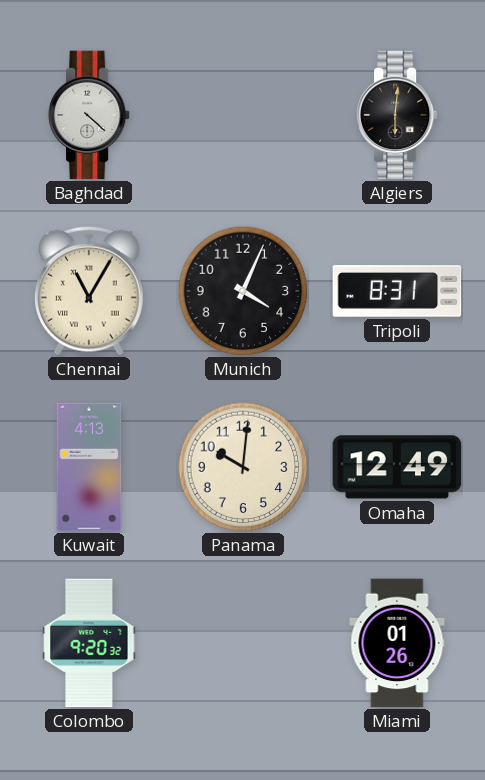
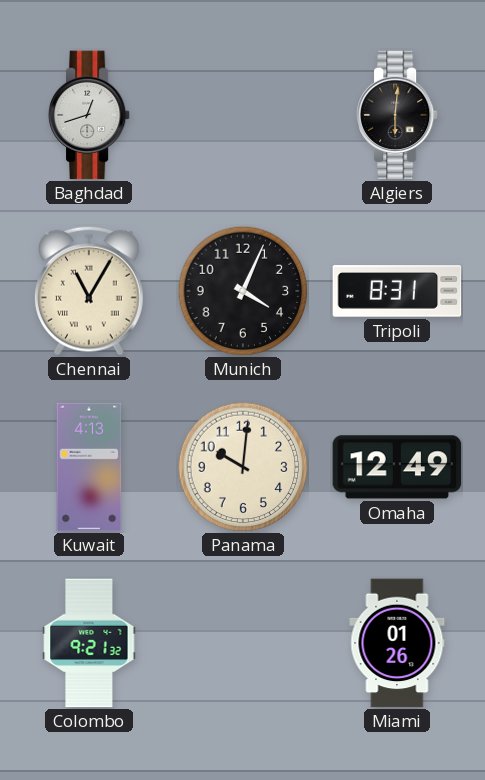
Baghdad: 4:22 -> 12:42 (89, 115)
Colombo: 9:20 -> 9:21 (89, 643)
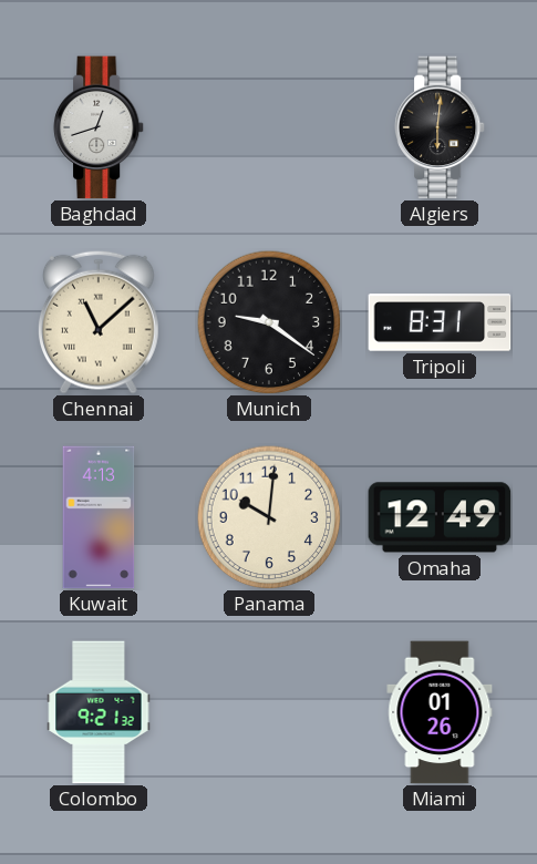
Chennai: 11:05 -> 11:08 (99, 322)
Munich: 4:04 -> 9:21 (269, 322)
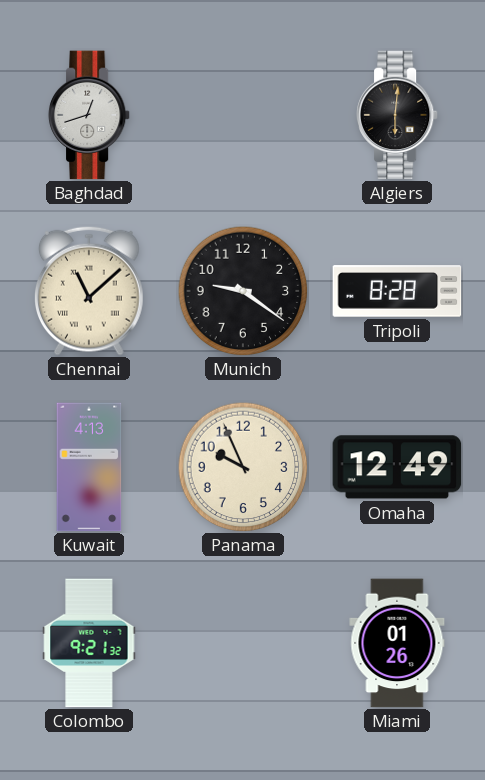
Tripoli: 8:31 -> 8:28 (397, 291)
Panama: 10:01 -> 9:56 (243, 467)
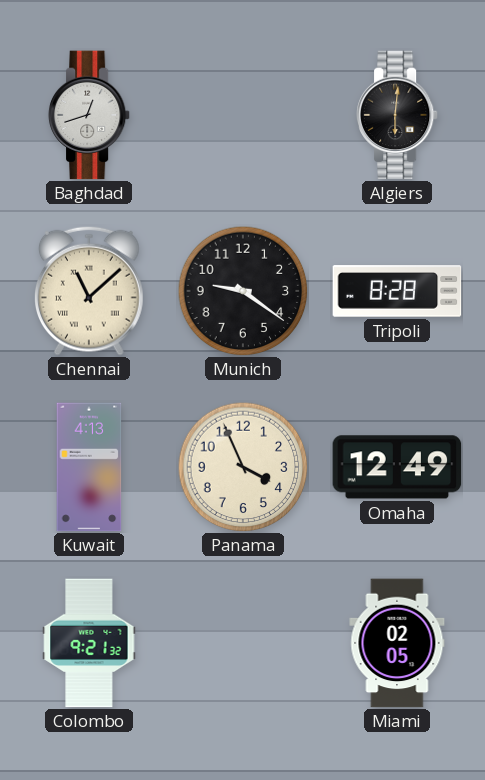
Panama: 9:56 -> 3:56 (243, 467)
Miami: 01:26 -> 02:05 (397, 643)
